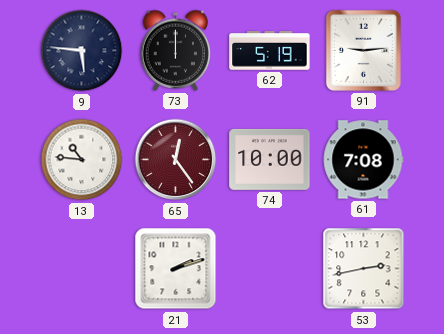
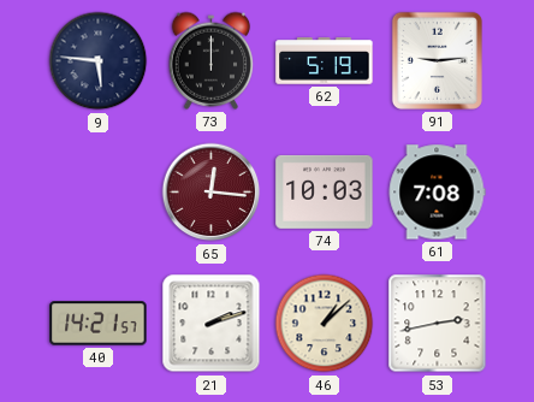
13: 10:46 -> none (82, 160)
65: 12:24 -> 12:16 (212, 193)
74: 10:00 -> 10:03 (325, 191)
40: none -> 14:21 (99, 324)
46: none -> 1:08 (325, 324)
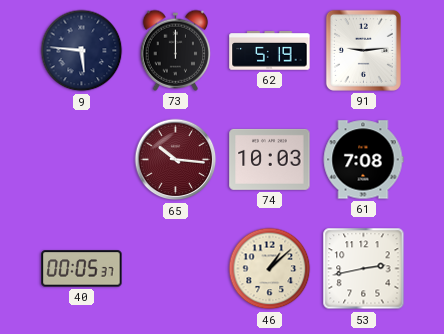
65: 12:16 -> 10:16 (176, 160)
40: 14:21 -> 00:05 (82, 269)
21: 2:12 -> none (212, 324)
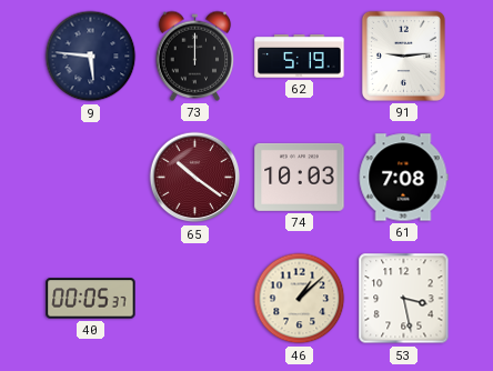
65: 10:16 -> 10:21 (195, 178)
53: 2:43 -> 3:28 (404, 299)
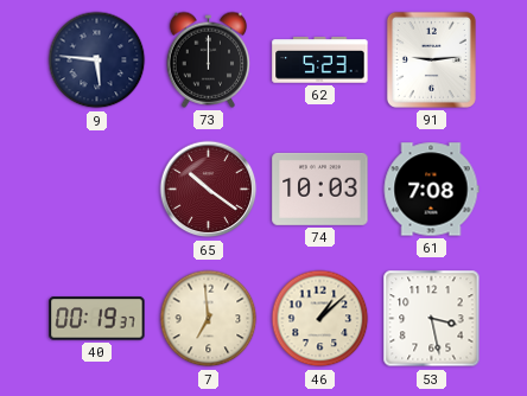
62: 5:19 -> 5:23 (320, 60)
40: 00:05 -> 00:19 (97, 319)
7: none -> 6:59 (209, 319)
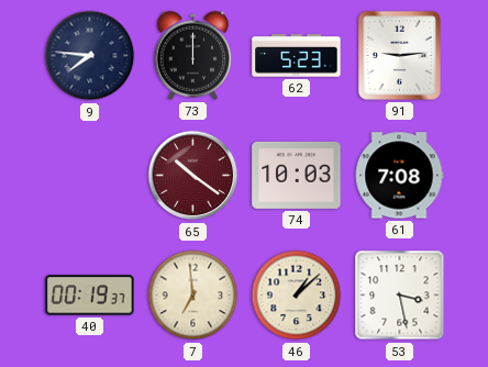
9: 5:46 -> 7:46 (90, 56)
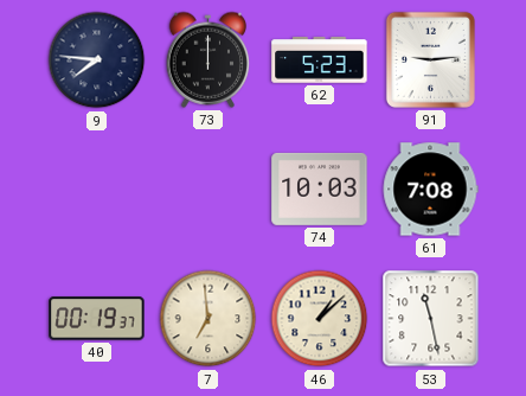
65: 10:21 -> none (193, 176)
53: 3:28 -> 11:28 (431, 319)
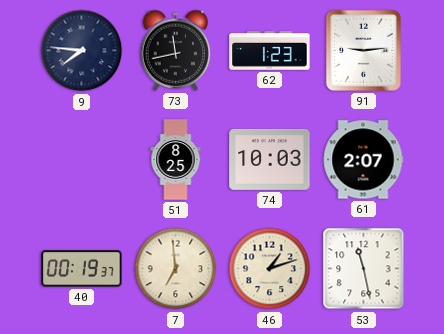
73: 12:00 -> 11:43 (176, 50)
62: 5:23 -> 1:23 (270, 51)
51: none -> 8:25 (176, 160)
61: 7:08 -> 2:07 (363, 160)
46: 1:08 -> 1:12 (270, 269)
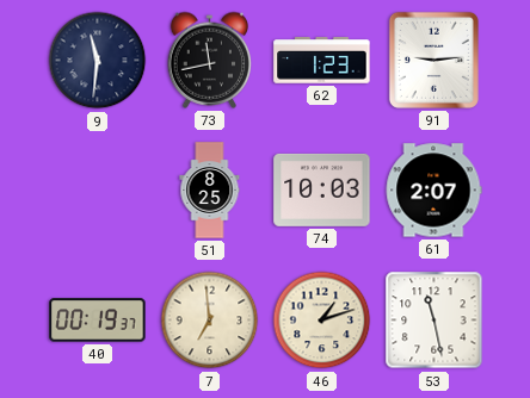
9: 7:46 -> 11:31 (98, 61)
